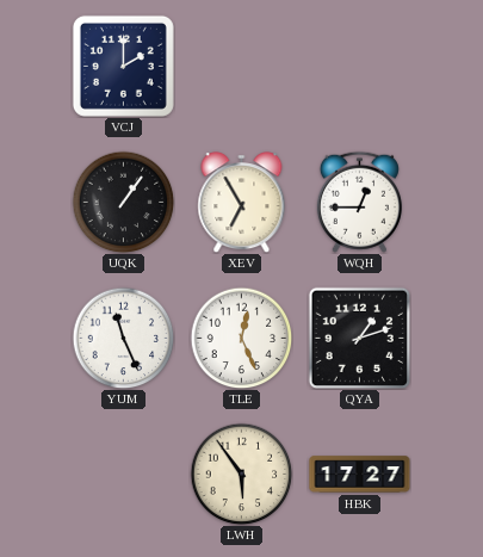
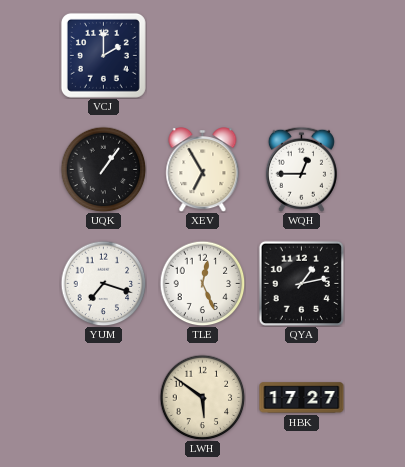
YUM: 11:26 -> 7:18 (103, 283)
QYA: 1:12 -> 1:13 (301, 283)
LWH: 5:54 -> 5:51 (202, 397)
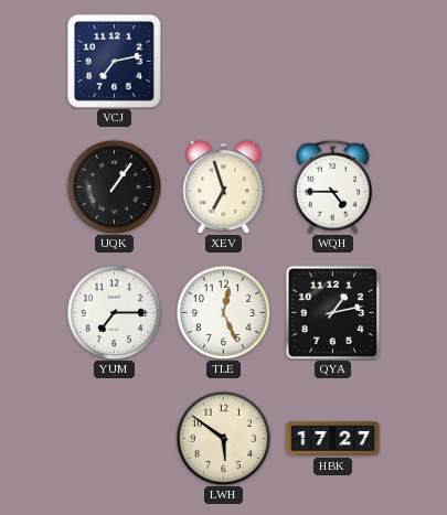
VCJ: 2:00 -> 7:13 (114, 61)
XEV: 6:55 -> 6:57 (224, 187)
WQH: 12:45 -> 4:45 (332, 186)
YUM: 7:18 -> 7:15 (114, 312)
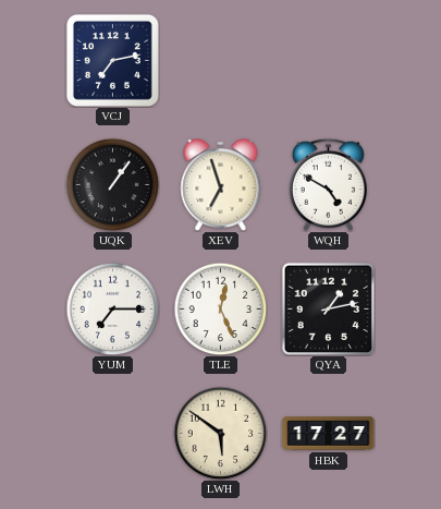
WQH: 4:45 -> 4:50 (328, 184)
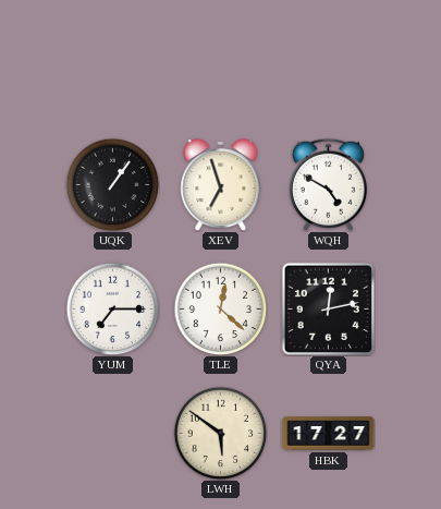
VCJ: 7:13 -> none (112, 60)
TLE: 12:26 -> 12:22 (220, 308)
QYA: 1:13 -> 12:13 (328, 308)
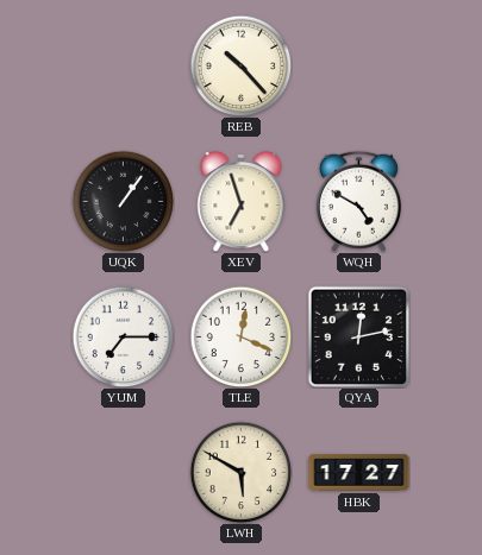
REB: none -> 10:23 (240, 65)
TLE: 12:22 -> 12:19 (240, 336)
LWH: 5:51 -> 5:50 (240, 472)
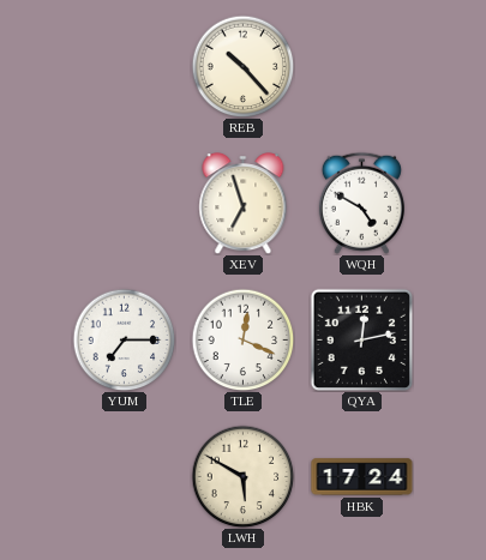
UQK: 1:06 -> none (123, 201)
HBK: 17:27 -> 17:24 (362, 477)
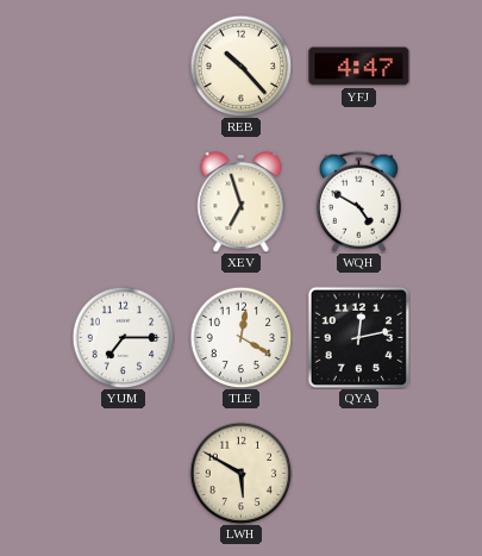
YFJ: none -> 4:47 (359, 67)
TLE: 12:19 -> 12:20 (240, 337)
HBK: 17:24 -> none (362, 477)
